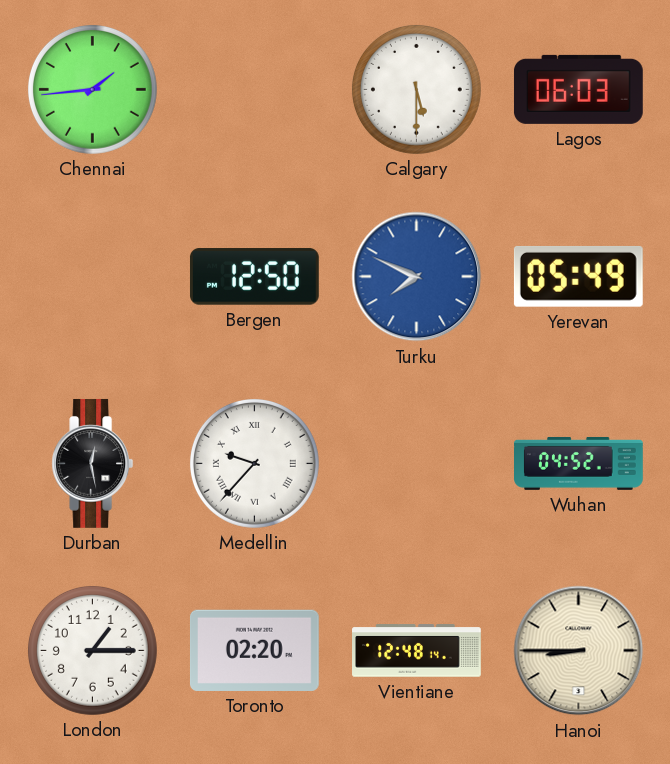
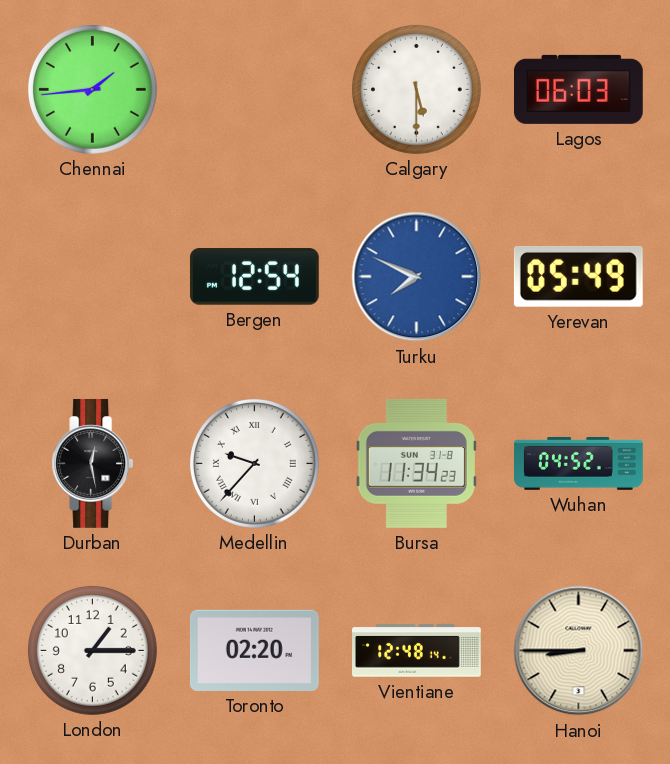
Bergen: 12:50 -> 12:54 (254, 277)
Bursa: none -> 11:34 (416, 463)
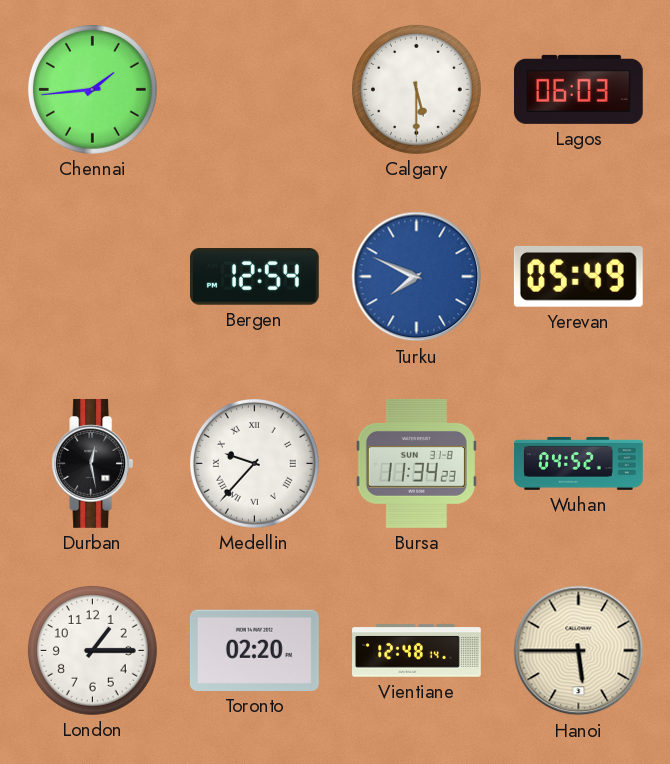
Hanoi: 8:45 -> 5:45 (579, 651)
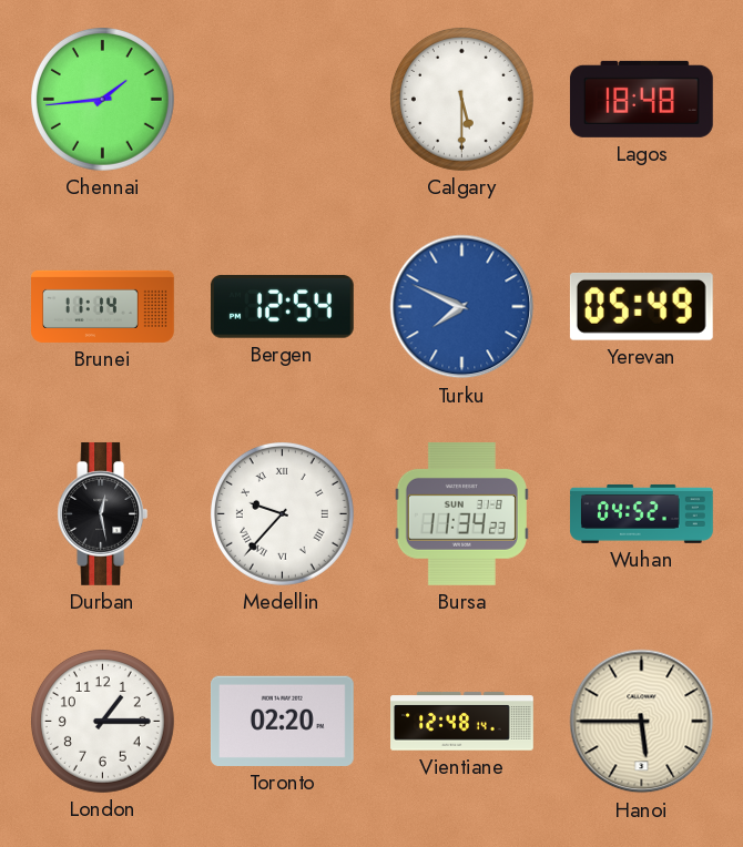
Lagos: 06:03 -> 18:48 (641, 99)
Brunei: none -> 11:14 (103, 306)
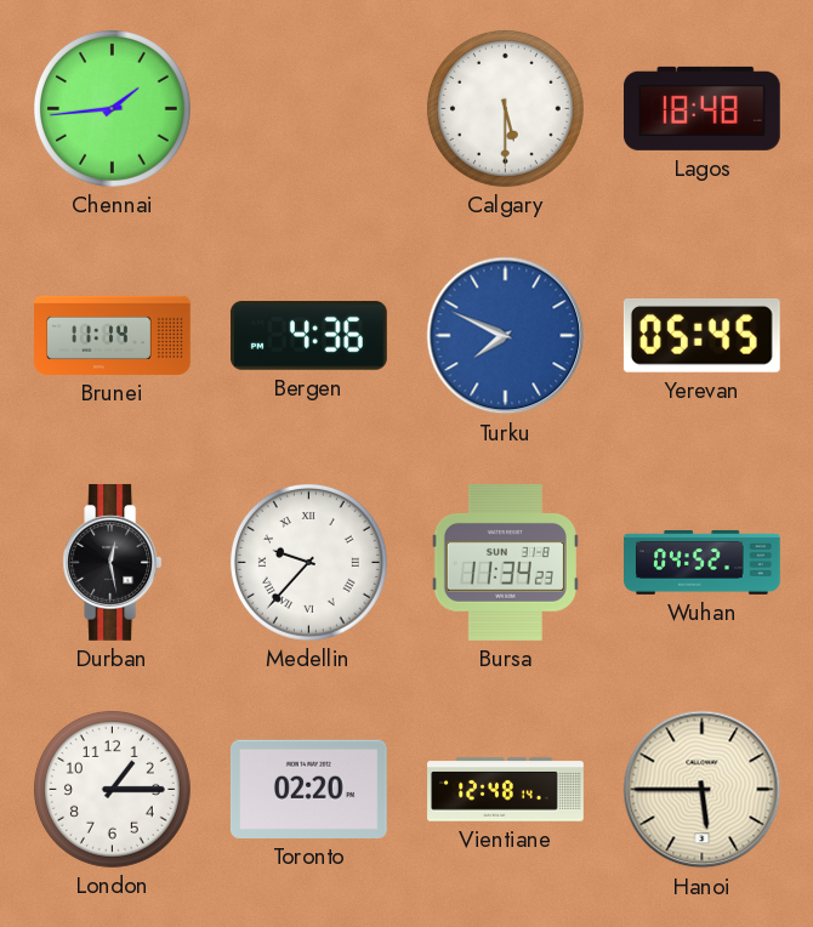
Bergen: 12:54 -> 4:36 (308, 336)
Yerevan: 05:49 -> 05:45 (701, 336)
